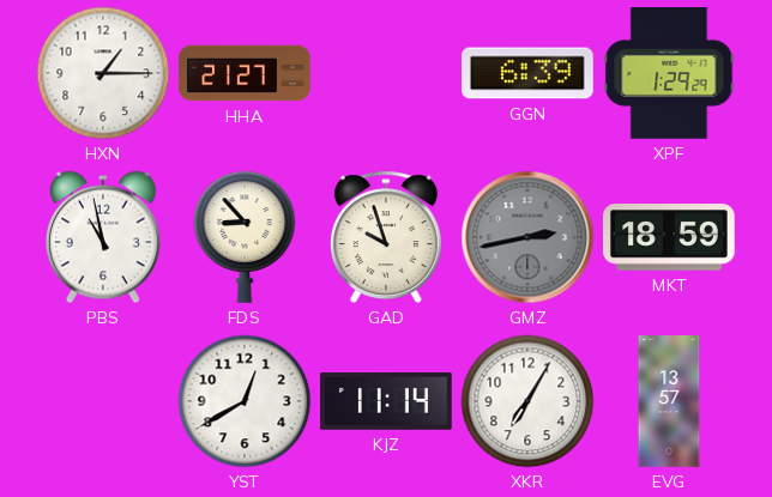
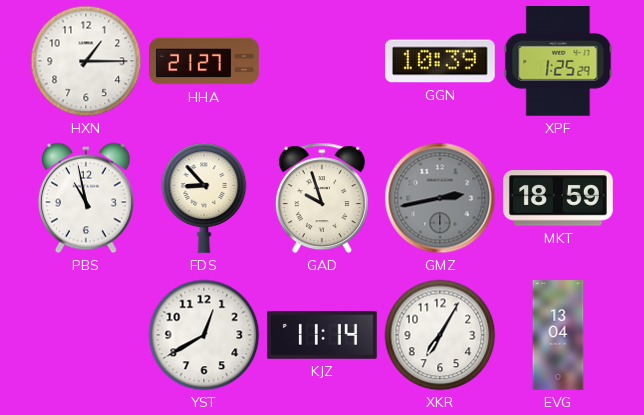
GGN: 6:39 -> 10:39 (441, 61)
XPF: 1:29 -> 1:25 (558, 62)
EVG: 13:57 -> 13:04 (558, 335)
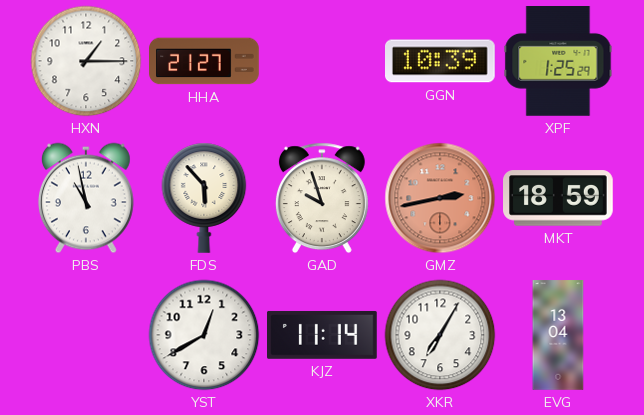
FDS: 8:53 -> 5:53 (204, 198)
GMZ dial: grey -> salmon (440, 198)
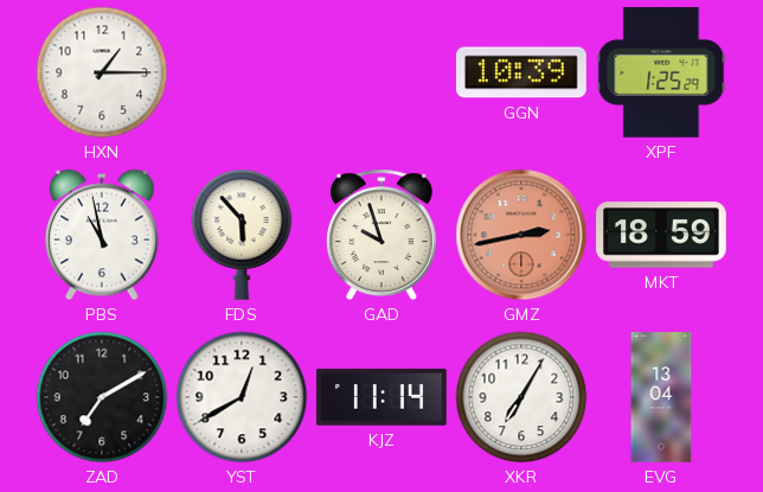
HHA: 21:27 -> none (204, 61)
ZAD: none -> 7:10 (102, 397)
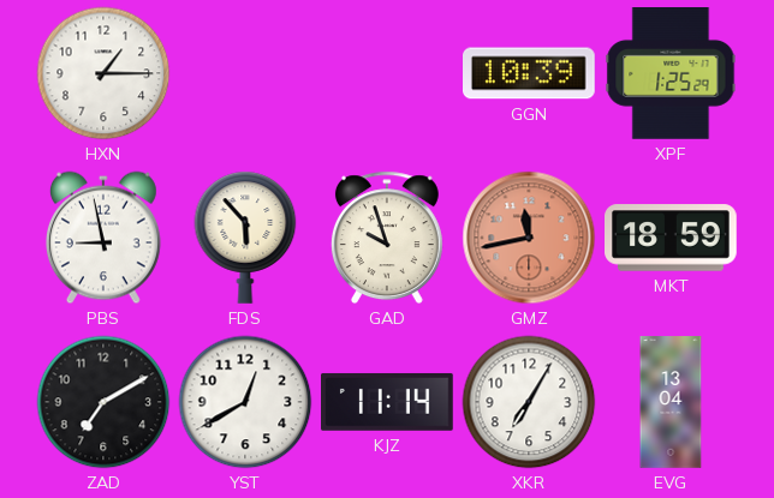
PBS: 10:58 -> 8:58 (103, 238)
GMZ: 2:43 -> 11:43 (529, 238)
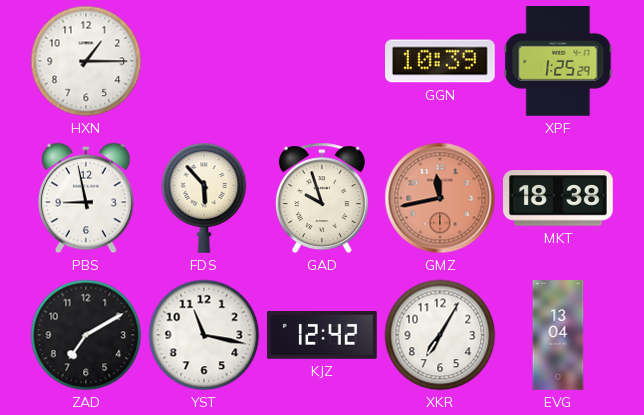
MKT: 18:59 -> 18:38 (559, 198)
YST: 12:40 -> 11:17 (204, 335)
KJZ: 11:14 -> 12:42 (323, 335)
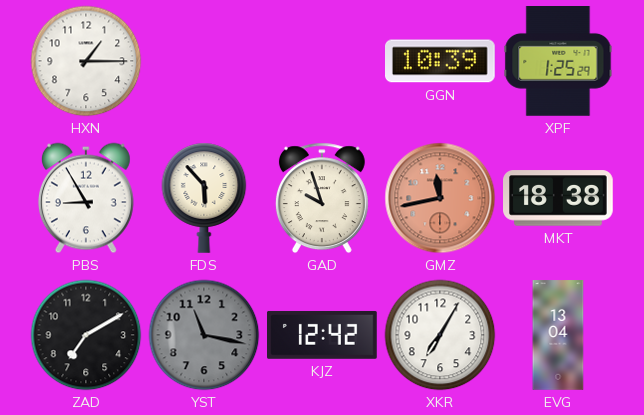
PBS: 8:58 -> 8:55 (86, 198)
YST dial: white -> grey (204, 335)
